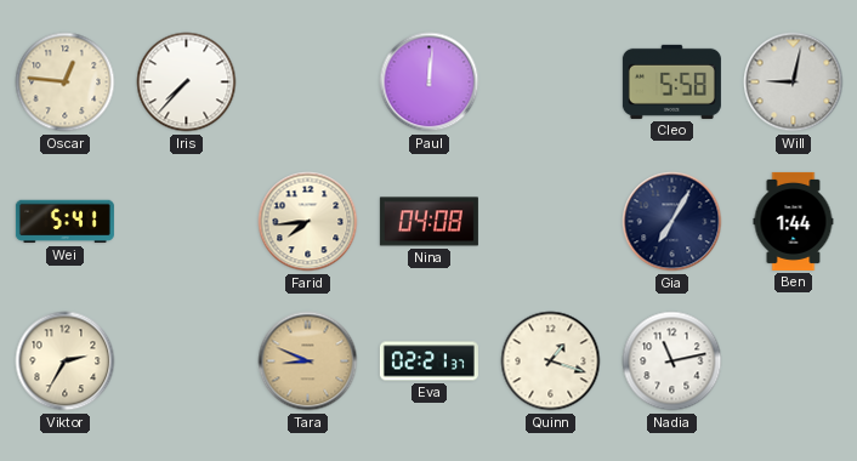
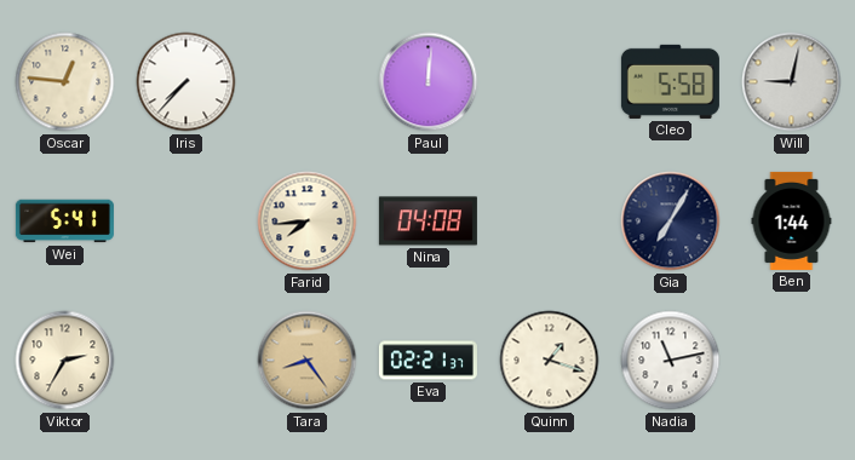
Tara: 8:49 -> 8:24 (308, 361)
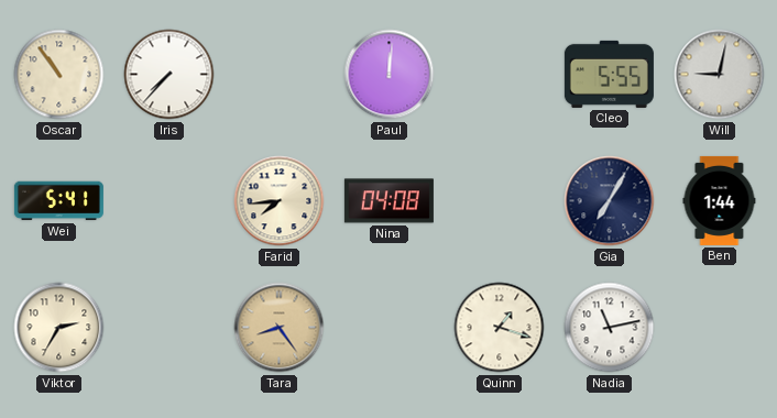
Oscar: 12:46 -> 10:54 (59, 75)
Cleo: 5:58 -> 5:55 (609, 74)
Eva: 02:21 -> none (427, 361)
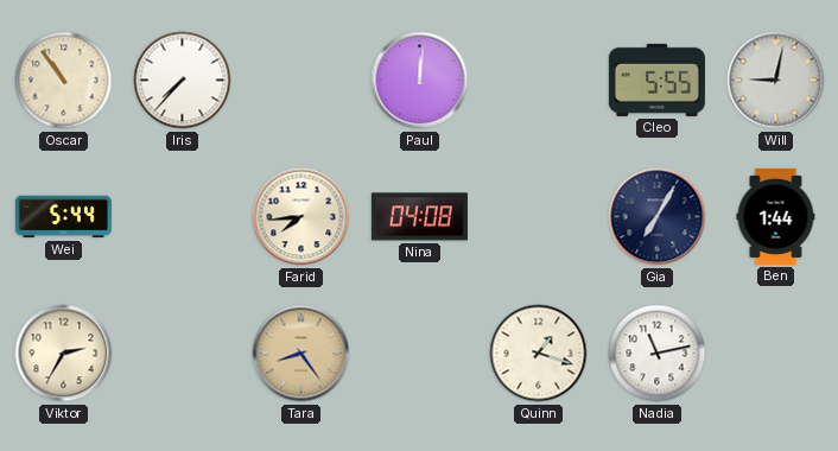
Wei: 5:41 -> 5:44 (63, 217)
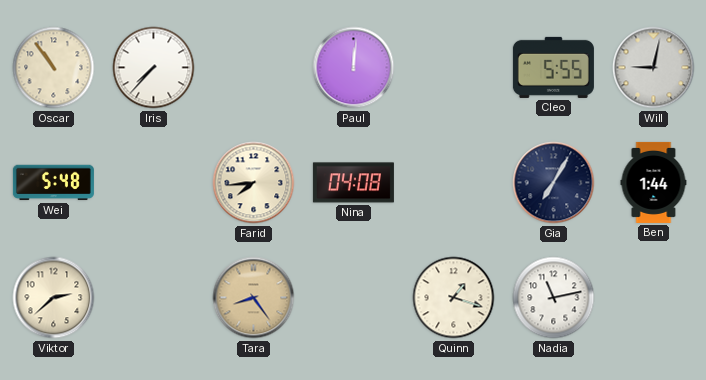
Wei: 5:44 -> 5:48 (53, 183)
Viktor: 2:35 -> 2:38 (54, 298)
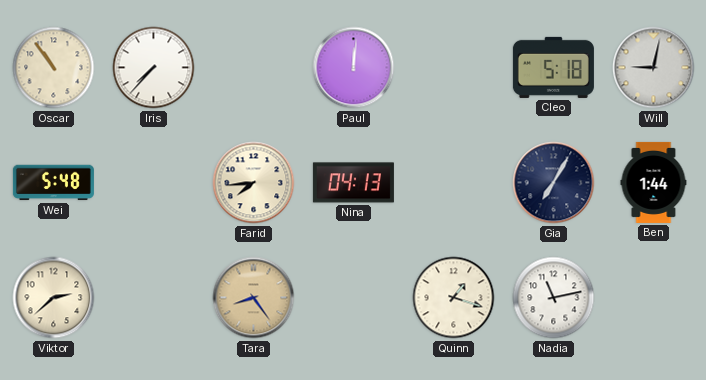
Cleo: 5:55 -> 5:18 (553, 67)
Nina: 04:08 -> 04:13 (353, 183)
